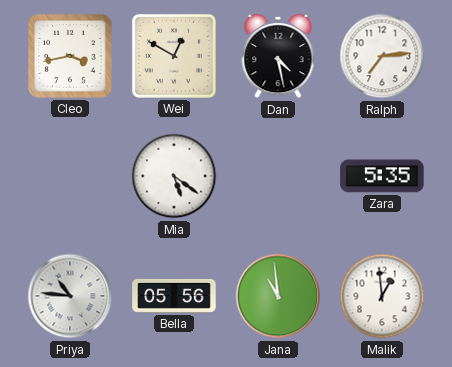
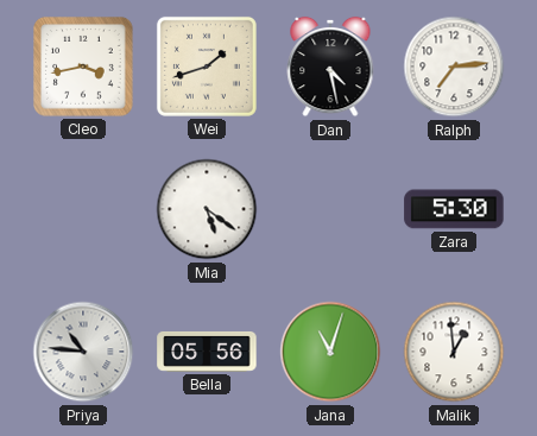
Wei: 12:50 -> 1:42 (207, 67)
Zara: 5:35 -> 5:30 (454, 209)
Jana: 10:59 -> 11:03 (330, 352)
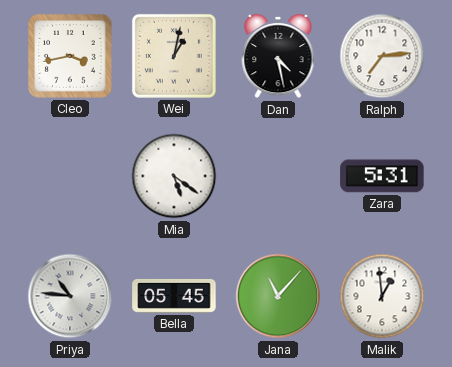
Wei: 1:42 -> 1:02 (174, 56)
Zara: 5:30 -> 5:31 (382, 176)
Bella: 05:56 -> 05:45 (174, 296)
Jana: 11:03 -> 11:07 (278, 296)
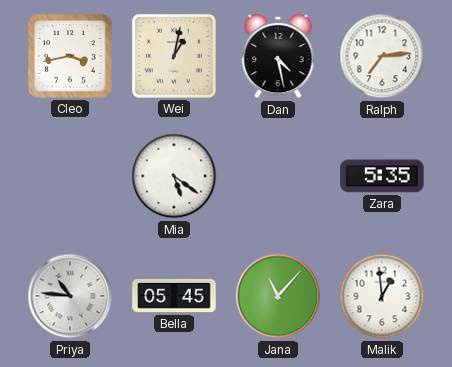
Zara: 5:31 -> 5:35 (382, 176)
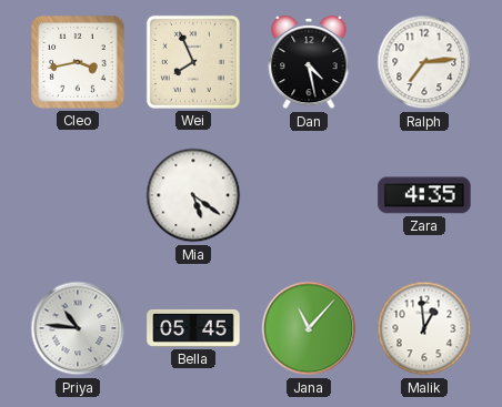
Wei: 1:02 -> 7:56 (193, 62)
Zara: 5:35 -> 4:35 (424, 195)
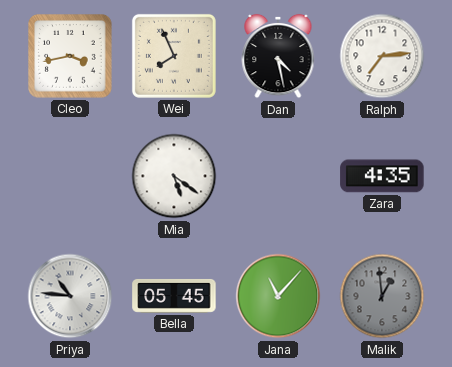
Malik dial: white -> grey (382, 296)
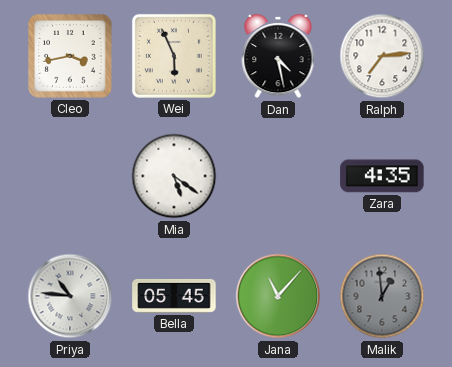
Wei: 7:56 -> 5:56 (174, 56)
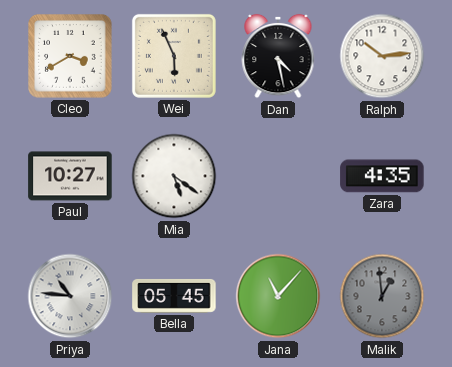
Cleo: 3:43 -> 3:40 (71, 57)
Ralph: 7:14 -> 10:14 (382, 56)
Paul: none -> 10:27 (70, 176)
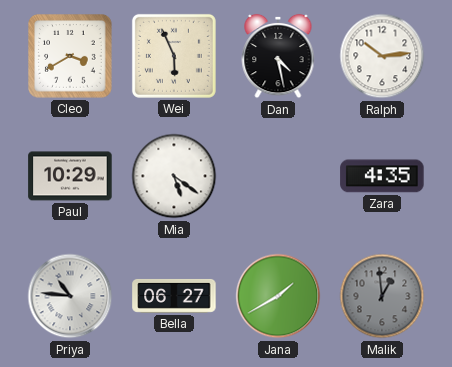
Paul: 10:27 -> 10:29 (70, 176)
Bella: 05:45 -> 06:27 (174, 296)
Jana: 11:07 -> 1:40 (278, 296)
